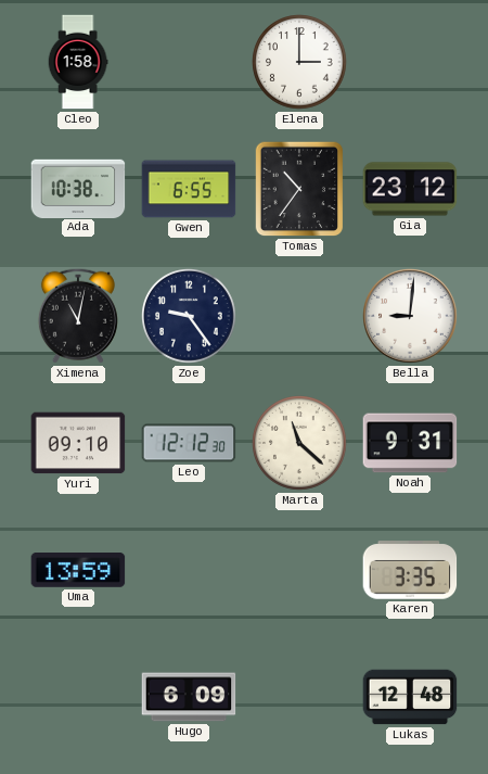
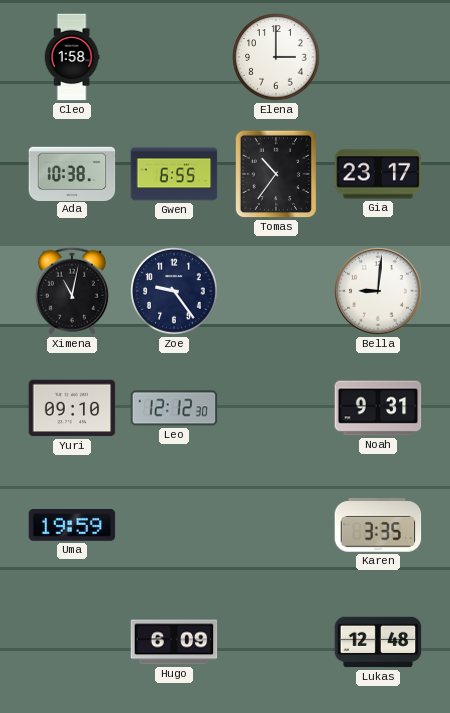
Gia: 23:12 -> 23:17 (378, 174)
Marta: 11:22 -> none (299, 443)
Uma: 13:59 -> 19:59 (72, 525)
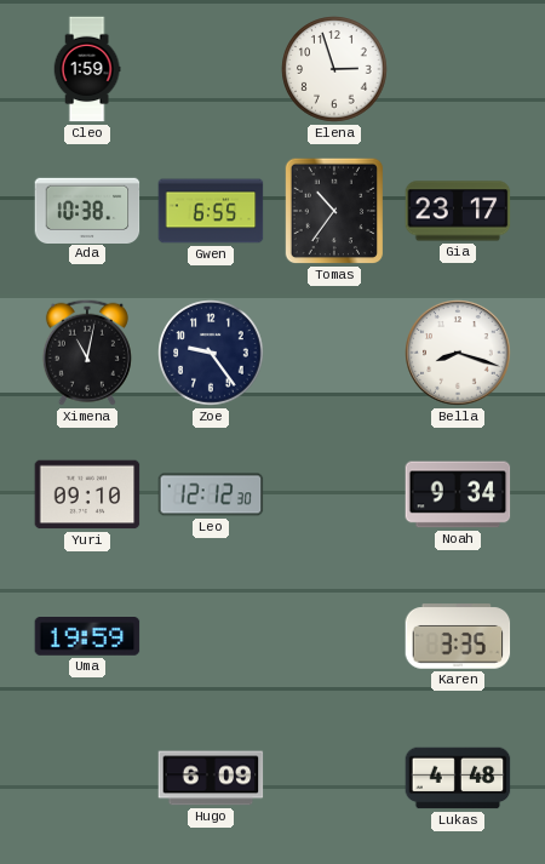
Cleo: 1:58 -> 1:59 (87, 69)
Elena: 3:00 -> 2:57 (334, 69)
Bella: 9:01 -> 8:18 (458, 353)
Noah: 9:31 -> 9:34 (458, 494)
Lukas: 12:48 -> 4:48 (458, 778)
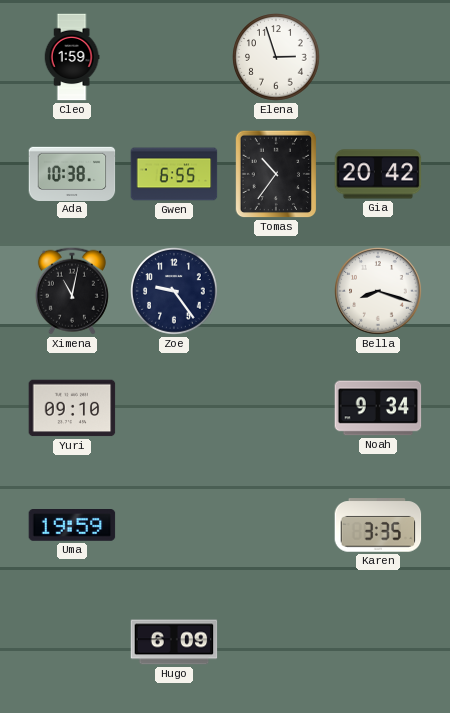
Gia: 23:17 -> 20:42 (378, 174)
Leo: 12:12 -> none (211, 494)
Lukas: 4:48 -> none (458, 778)
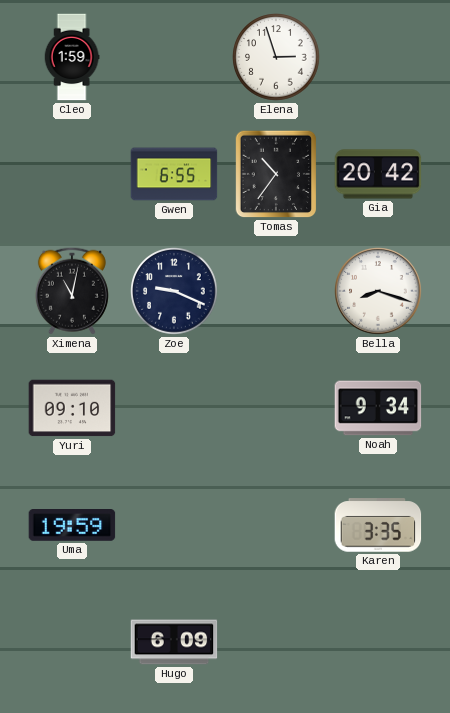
Ada: 10:38 -> none (72, 173)
Zoe: 9:24 -> 9:19 (174, 291)
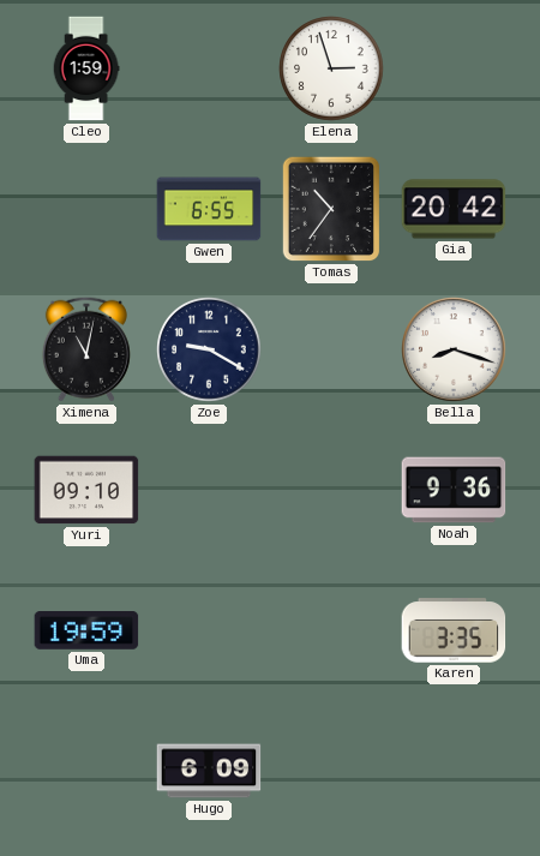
Zoe: 9:19 -> 9:20 (209, 349)
Noah: 9:34 -> 9:36 (454, 490)
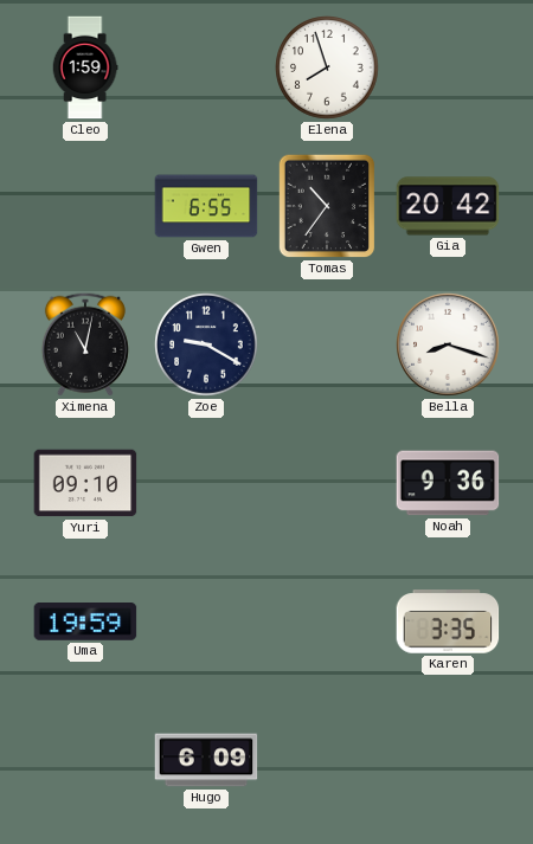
Elena: 2:57 -> 7:57 (327, 67)
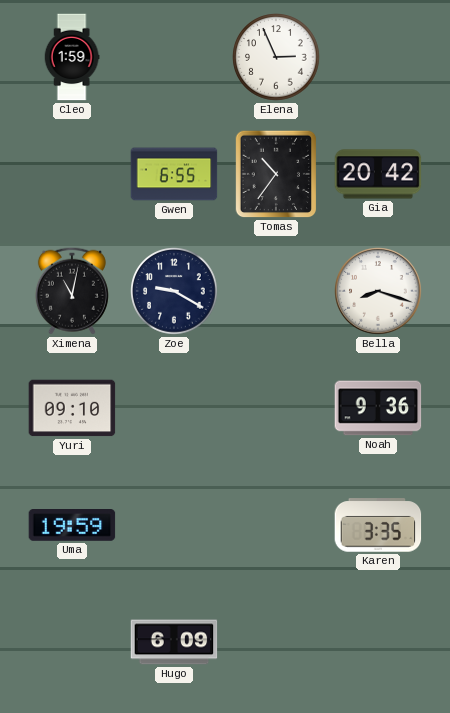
Elena: 7:57 -> 2:56 (276, 57)
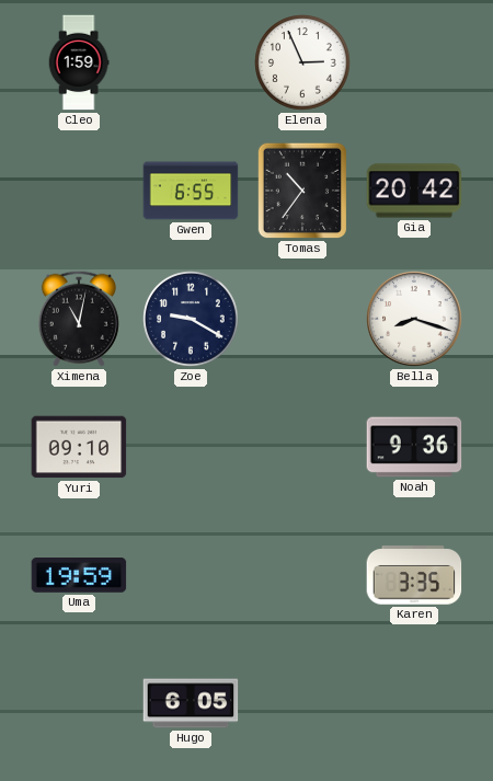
Hugo: 6:09 -> 6:05 (191, 703)
